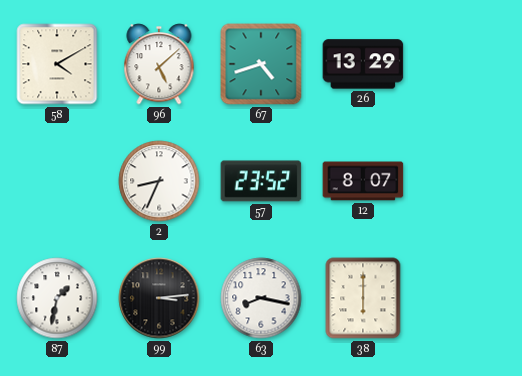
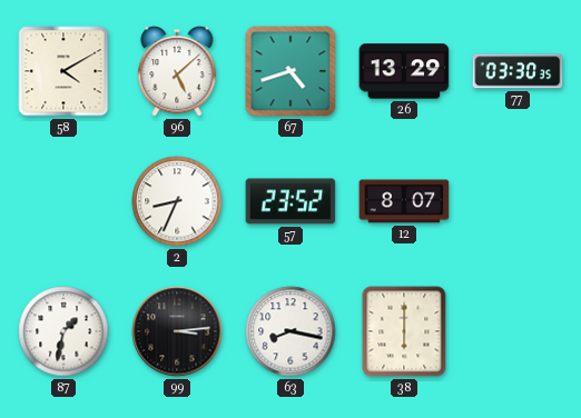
77: none -> 03:30 (518, 71)
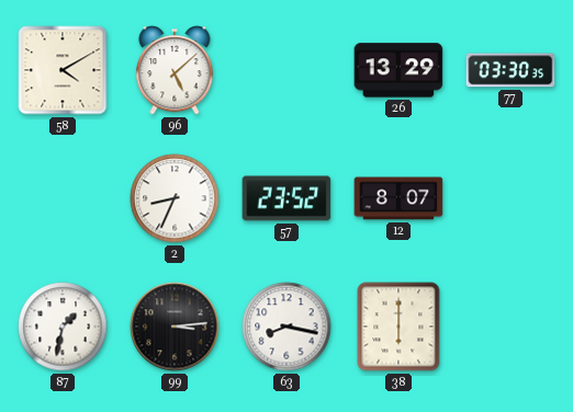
67: 4:42 -> none (290, 71)
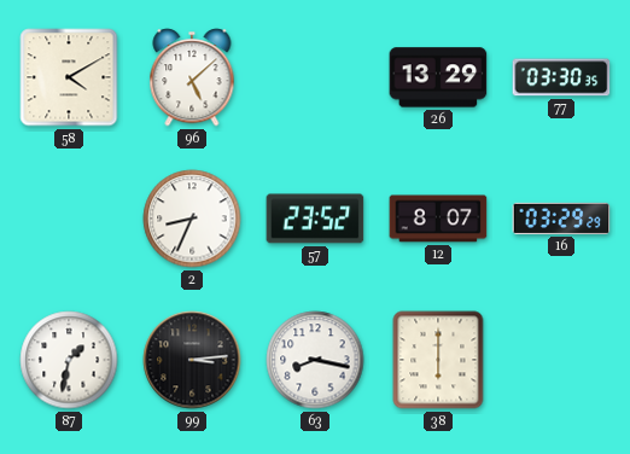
16: none -> 03:29 (561, 219)
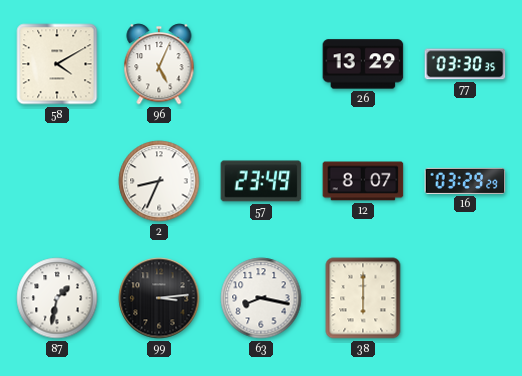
96: 5:08 -> 5:04 (159, 64)
57: 23:52 -> 23:49 (261, 181)
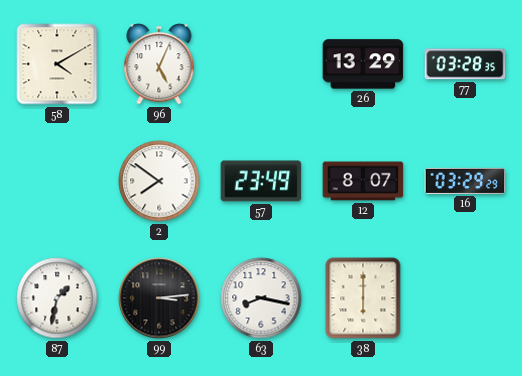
77: 03:30 -> 03:28 (465, 64)
2: 8:34 -> 7:51 (159, 181)
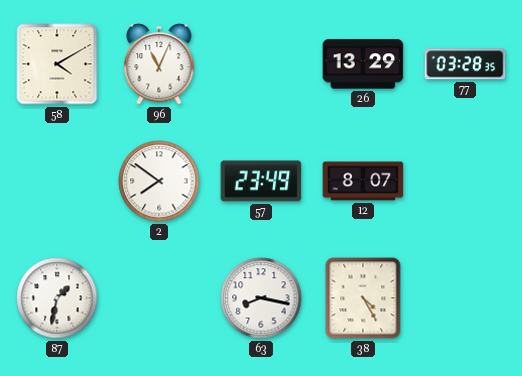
96: 5:04 -> 11:04 (159, 64)
16: 03:29 -> none (465, 181)
99: 3:14 -> none (159, 298)
38: 6:00 -> 4:25 (363, 298)
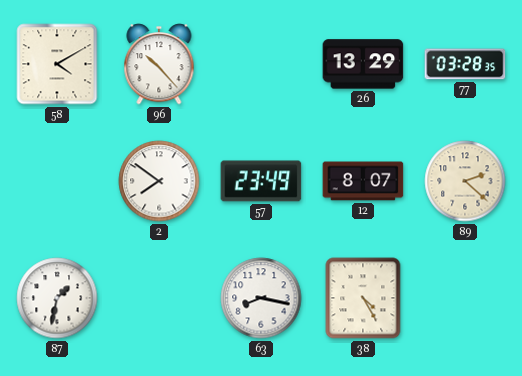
96: 11:04 -> 10:23 (159, 64)
89: none -> 2:22 (465, 181)
